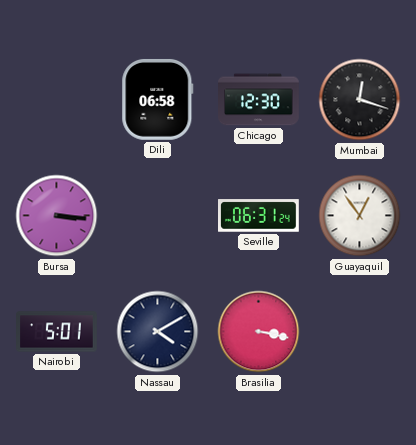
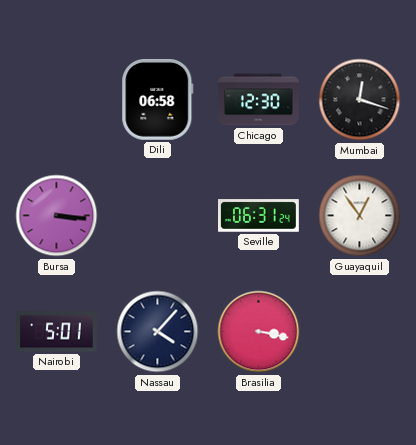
Nassau: 4:10 -> 4:07 (158, 332)
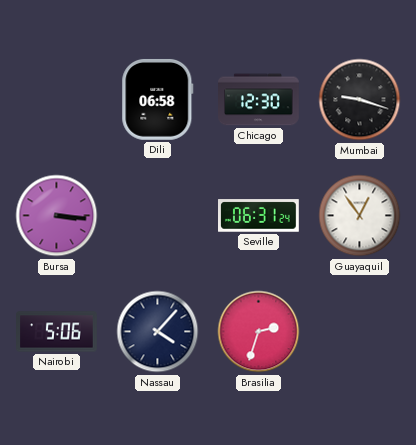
Mumbai: 12:18 -> 9:18 (360, 100)
Nairobi: 5:01 -> 5:06 (57, 332)
Brasilia: 3:17 -> 2:33 (259, 332)
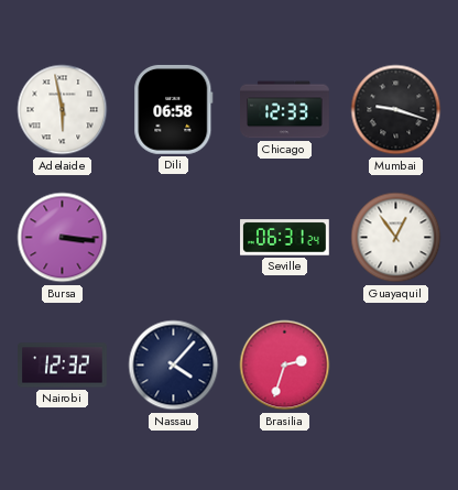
Adelaide: none -> 5:58 (63, 110)
Chicago: 12:30 -> 12:33 (285, 110)
Nairobi: 5:06 -> 12:32 (63, 366)
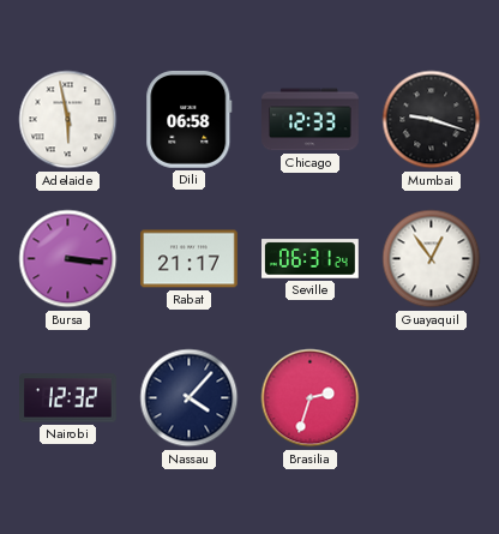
Rabat: none -> 21:17 (190, 259)
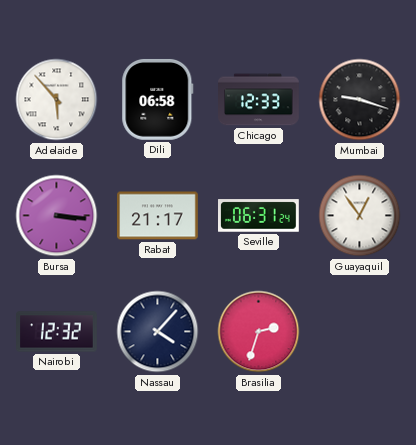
Adelaide: 5:58 -> 5:53 (57, 100)
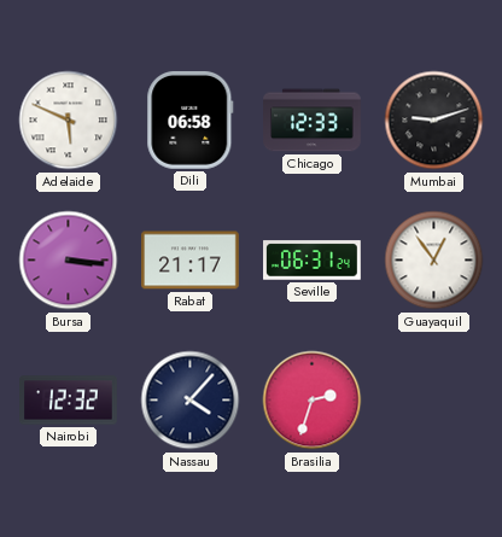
Adelaide: 5:53 -> 5:49 (69, 121)
Mumbai: 9:18 -> 9:12 (434, 121)
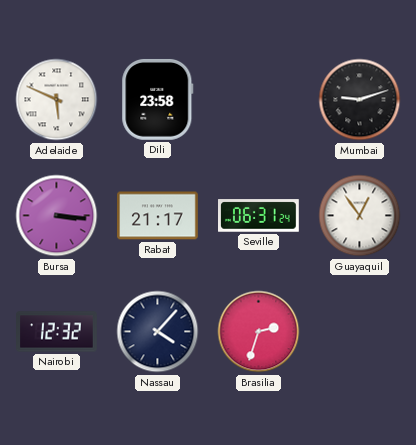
Dili: 06:58 -> 23:58 (158, 99)
Chicago: 12:33 -> none (313, 121)
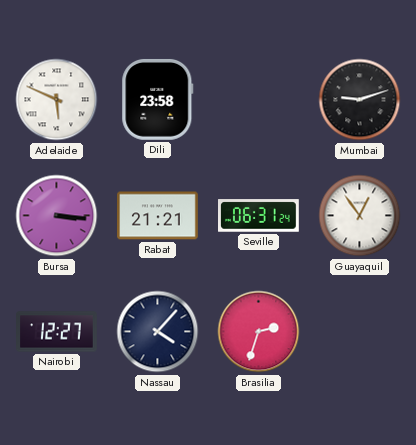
Rabat: 21:17 -> 21:21 (158, 216)
Nairobi: 12:32 -> 12:27 (57, 332)
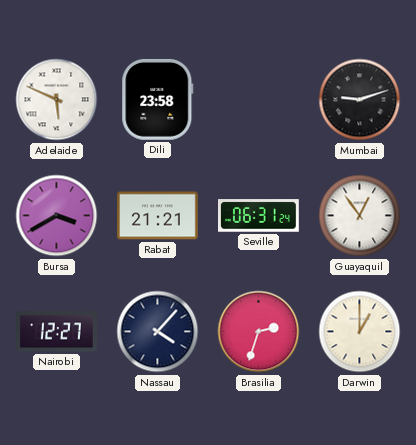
Bursa: 3:16 -> 3:40 (57, 216)
Darwin: none -> 1:00 (360, 332)
